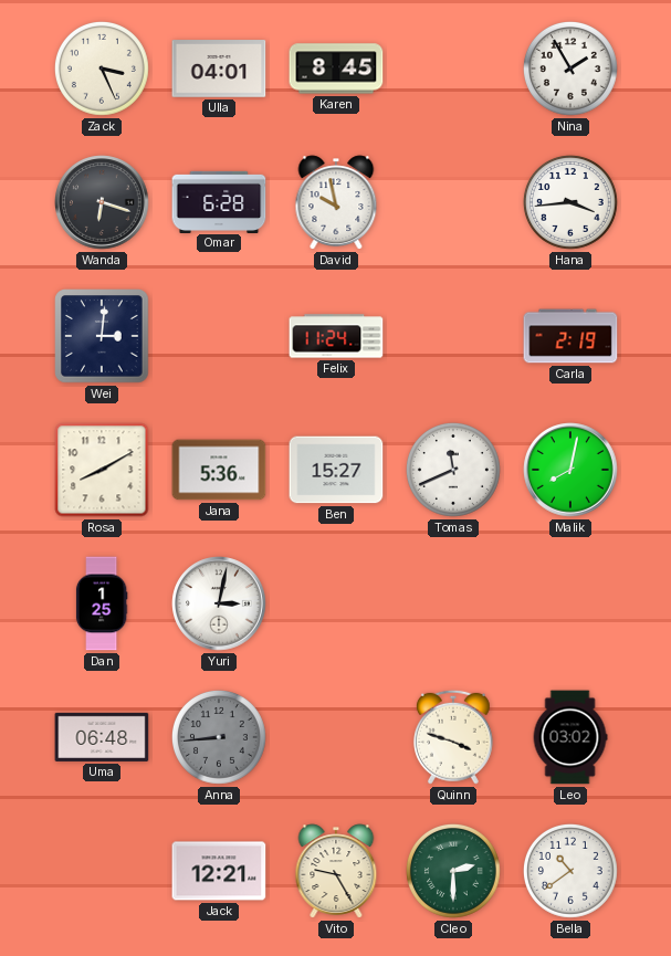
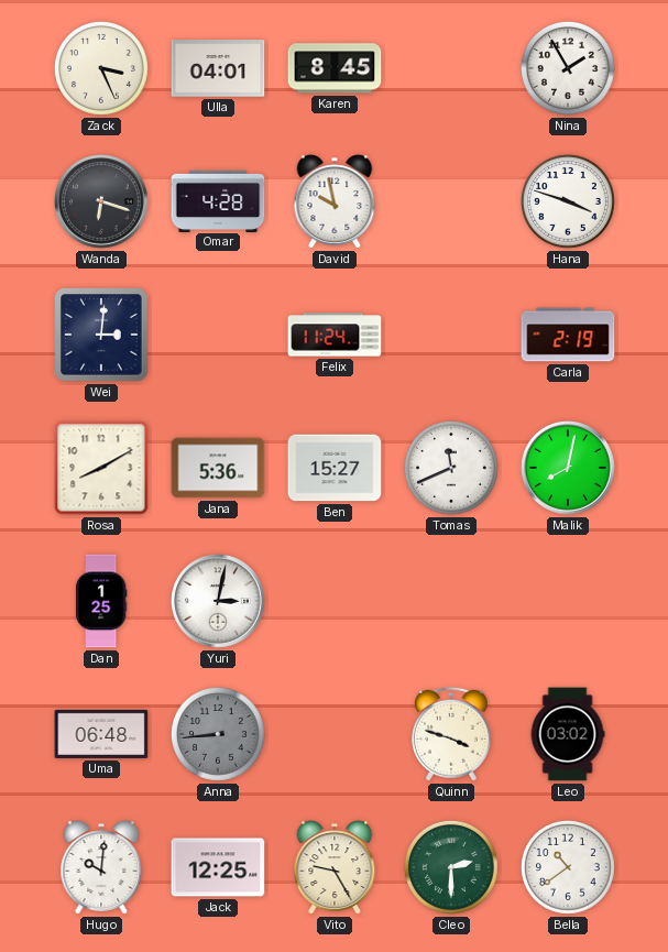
Omar: 6:28 -> 4:28 (218, 200)
Hana: 3:44 -> 3:48 (568, 201)
Hugo: none -> 10:01 (101, 867)
Jack: 12:21 -> 12:25 (218, 867)
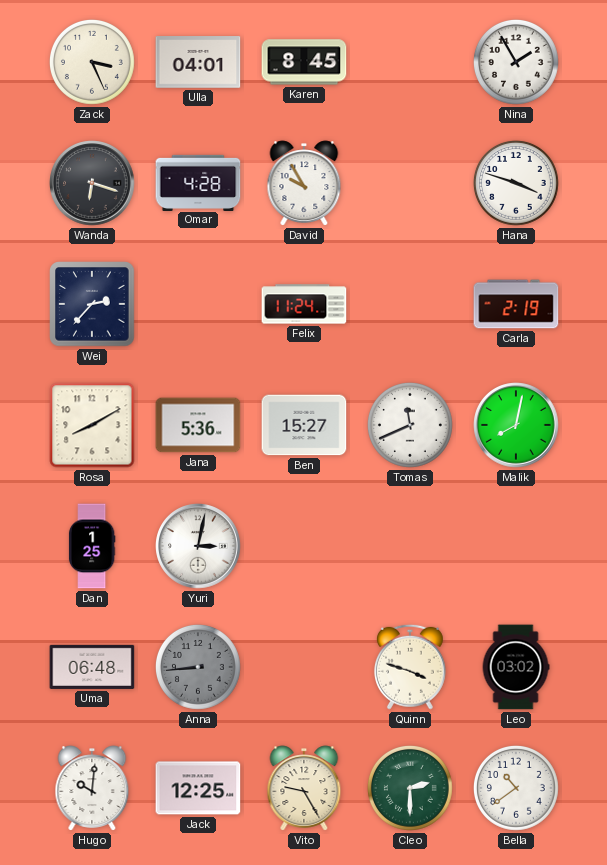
David: 9:58 -> 9:55 (304, 183)
Wei: 3:01 -> 2:37 (92, 304)
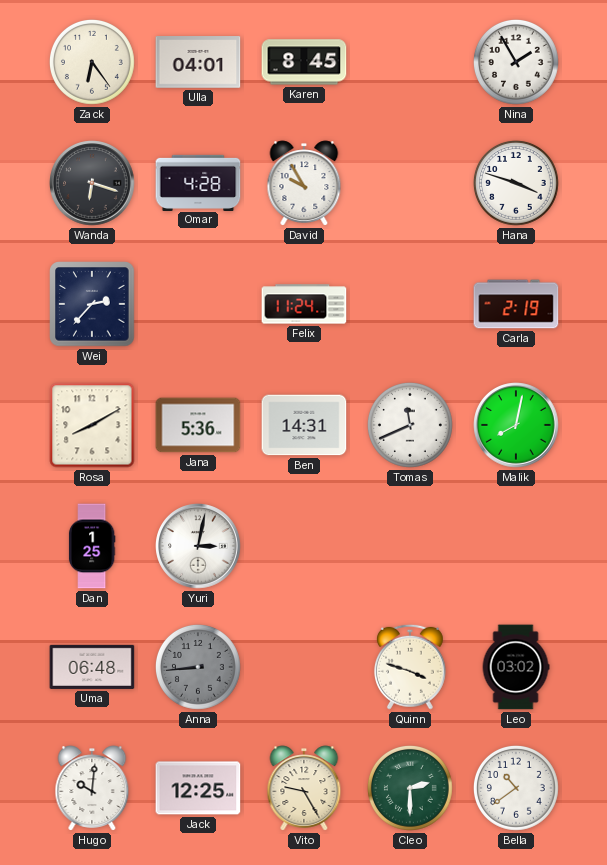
Zack: 3:26 -> 6:24 (92, 62)
Ben: 15:27 -> 14:31 (304, 425)
